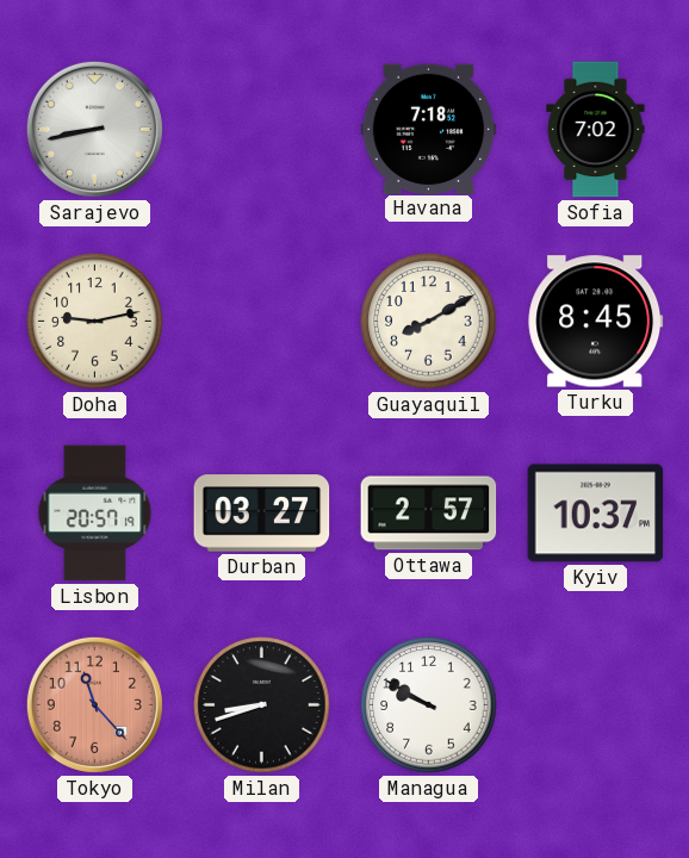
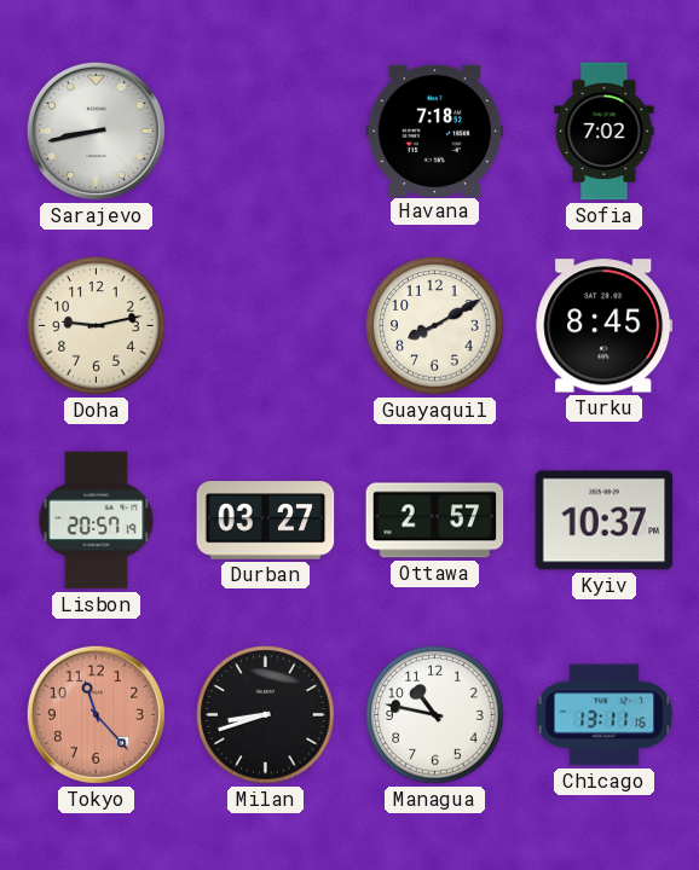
Managua: 9:50 -> 10:47 (435, 715)
Chicago: none -> 13:11 (605, 715)
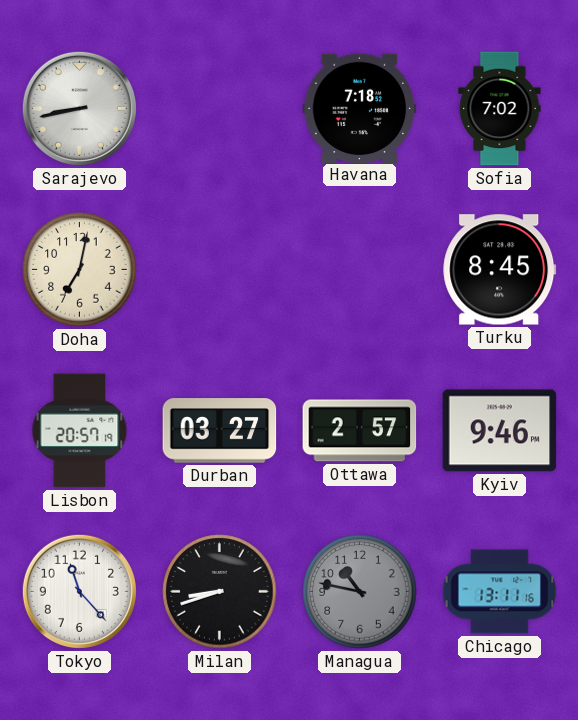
Doha: 9:13 -> 7:02 (80, 270)
Guayaquil: 8:10 -> none (435, 326)
Kyiv: 10:37 -> 9:46 (500, 431)
Tokyo dial: salmon -> white (79, 591)
Managua dial: white -> grey (360, 592)
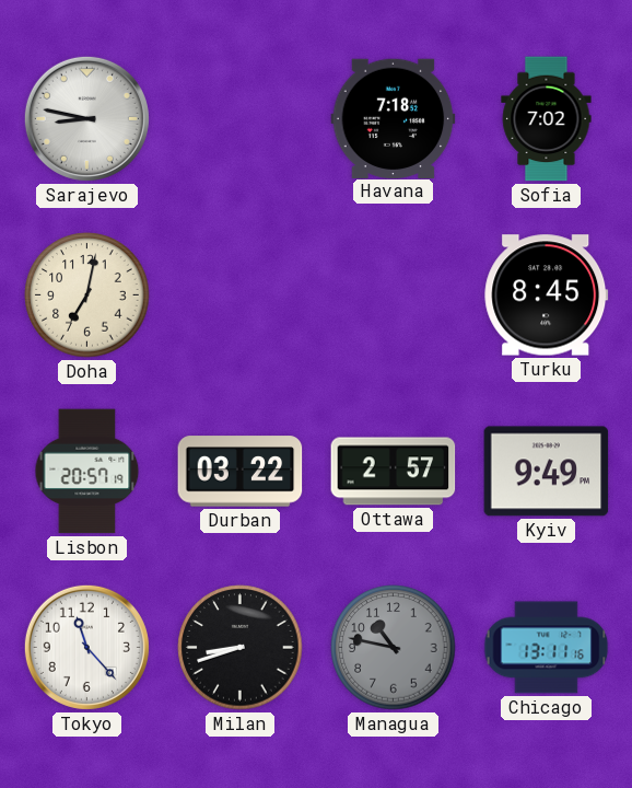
Sarajevo: 8:43 -> 8:47 (86, 118)
Durban: 03:27 -> 03:22 (241, 472)
Kyiv: 9:46 -> 9:49 (547, 472)
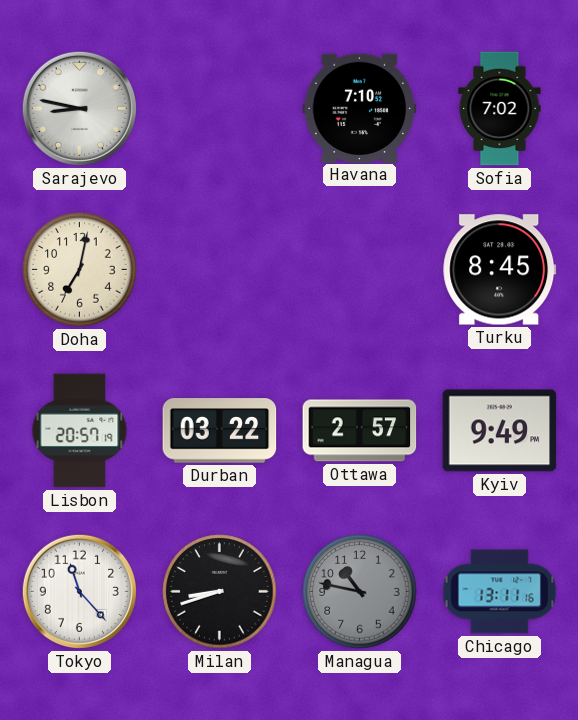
Havana: 7:18 -> 7:10 (360, 108)
